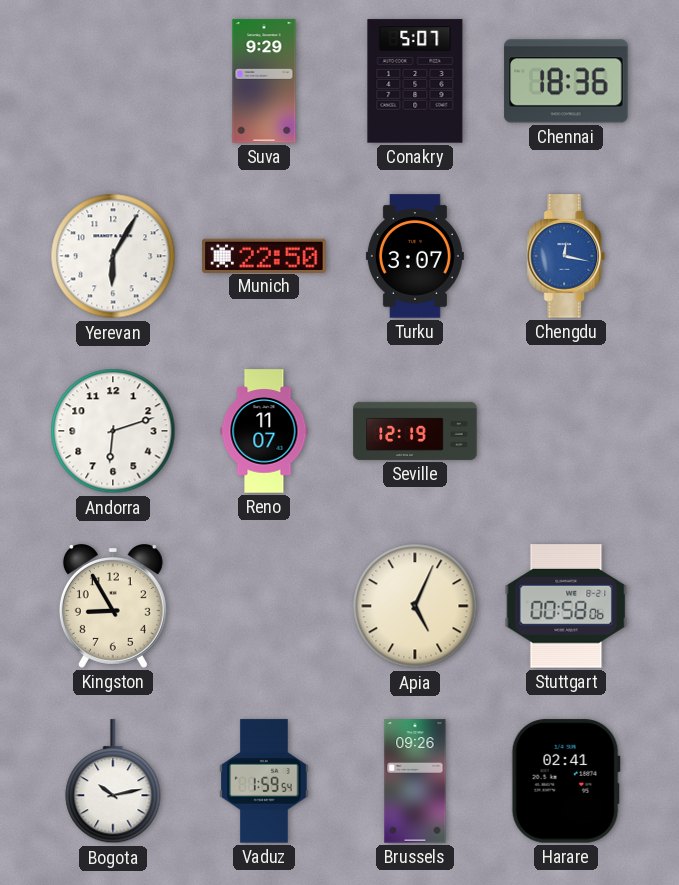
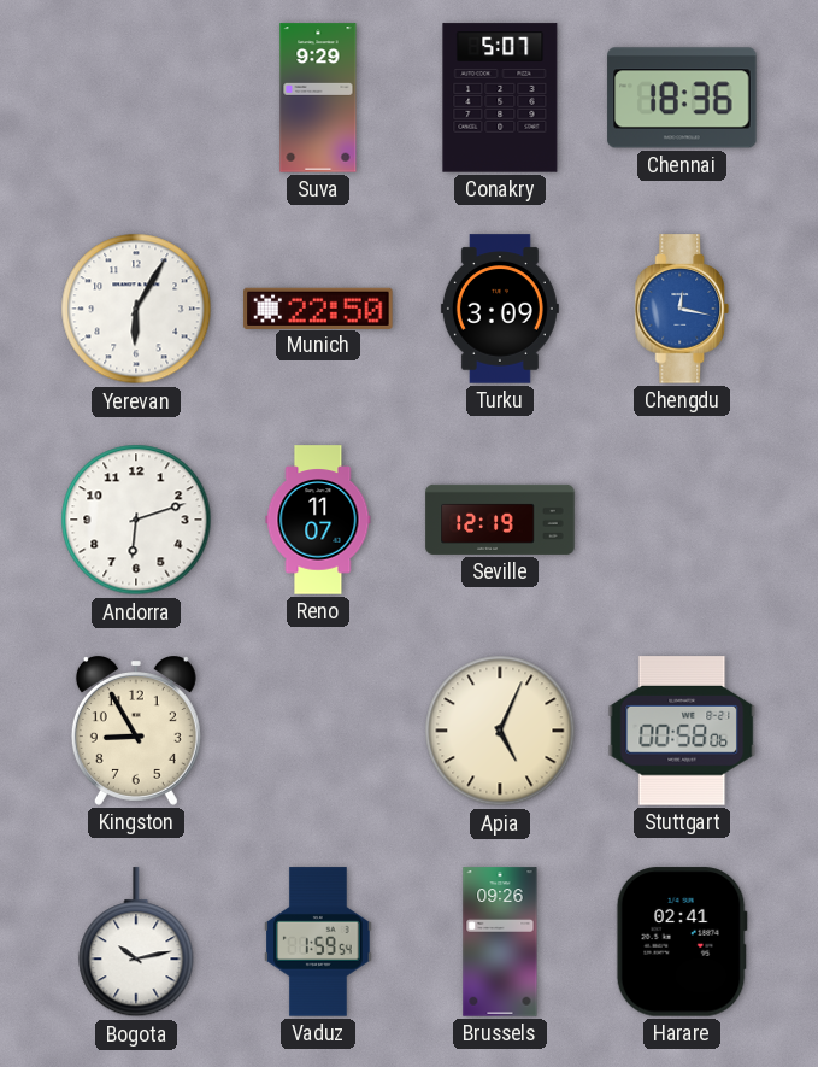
Turku: 3:07 -> 3:09 (500, 309)
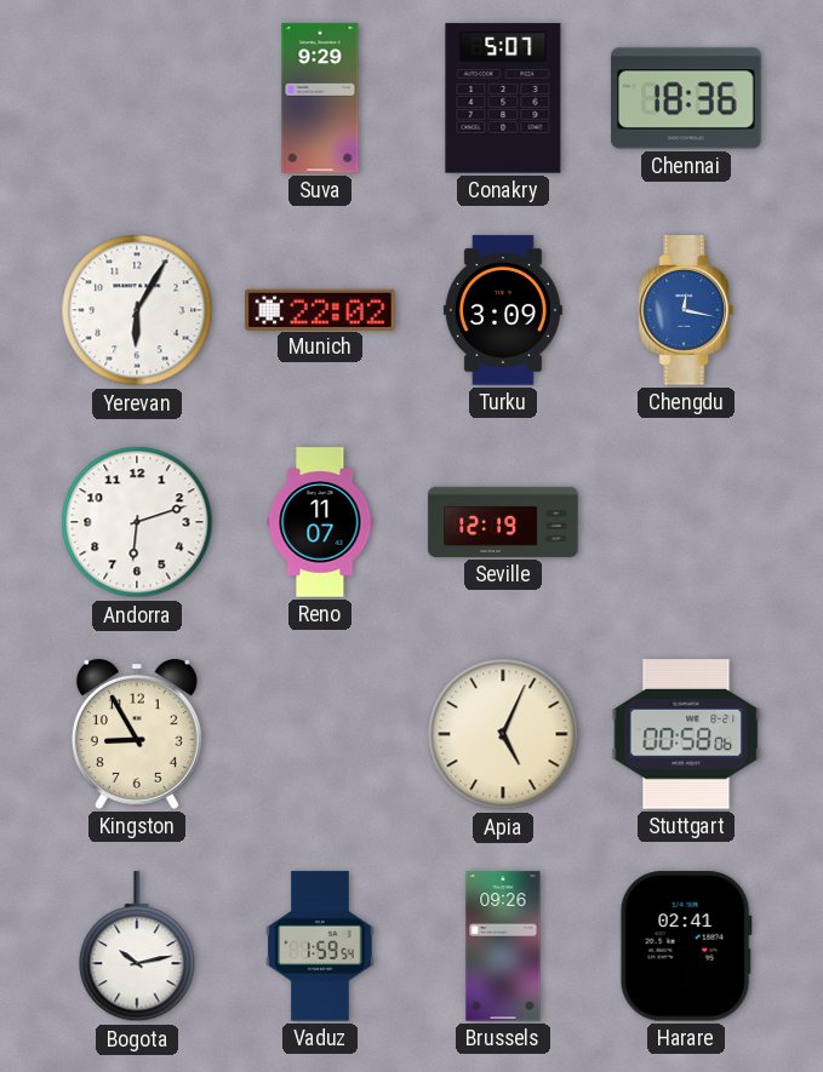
Munich: 22:50 -> 22:02 (320, 309)
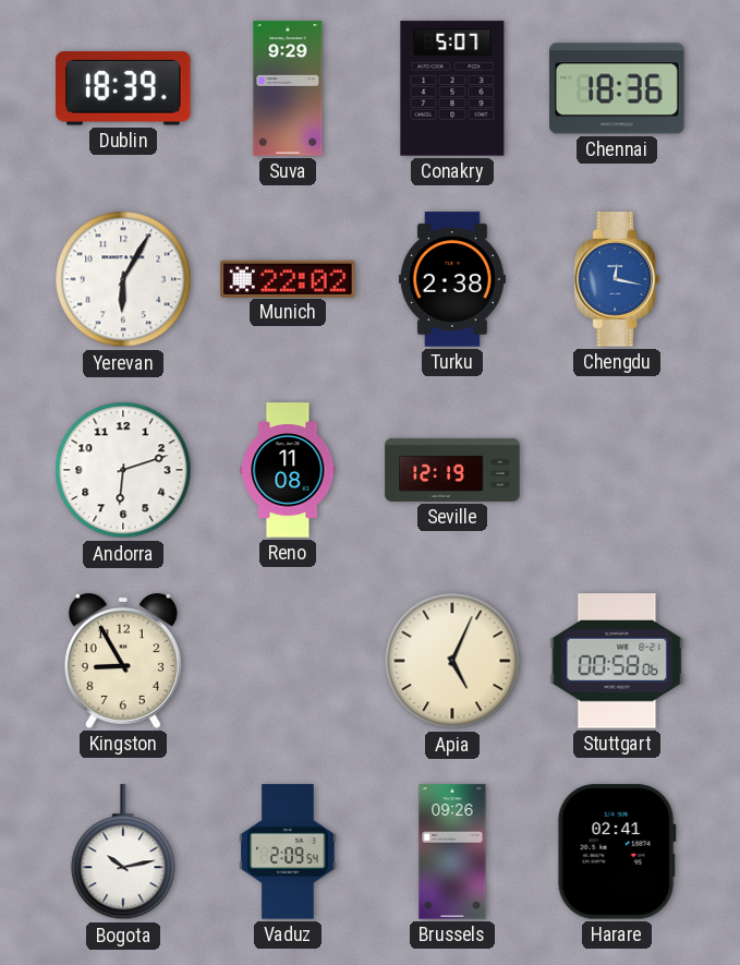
Dublin: none -> 18:39 (123, 88)
Turku: 3:09 -> 2:38 (452, 279)
Reno: 11:07 -> 11:08 (288, 470)
Vaduz: 1:59 -> 2:09 (288, 852)
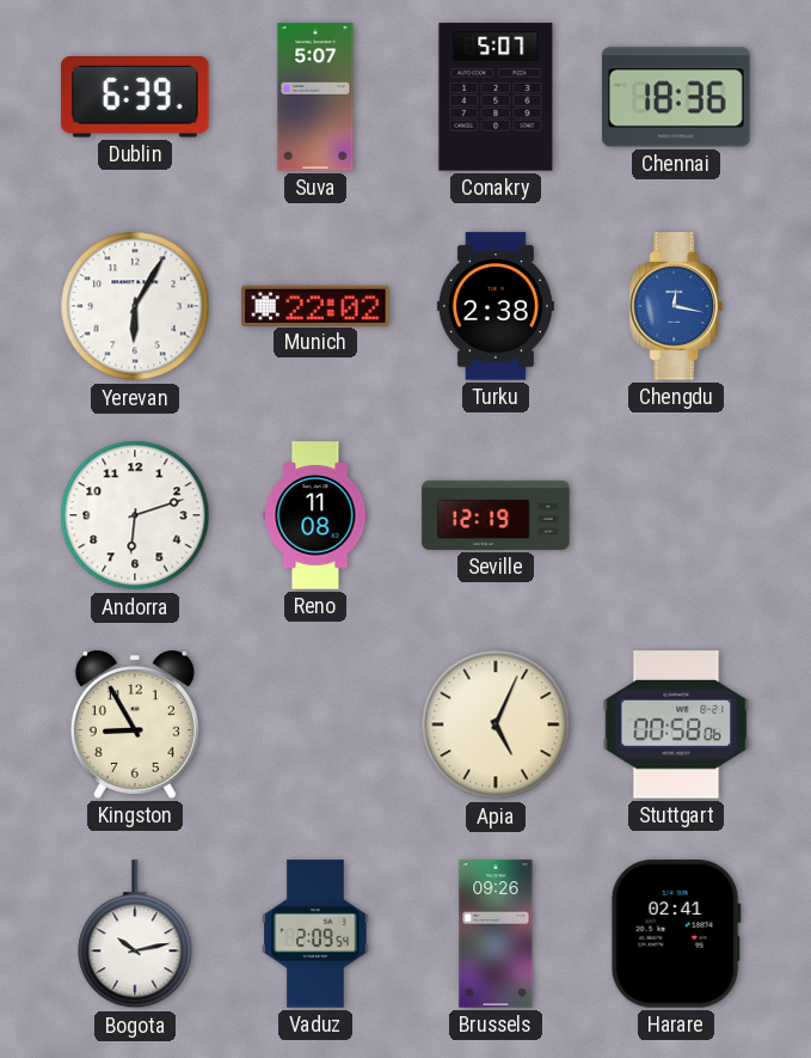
Dublin: 18:39 -> 6:39 (135, 97)
Suva: 9:29 -> 5:07 (315, 97)
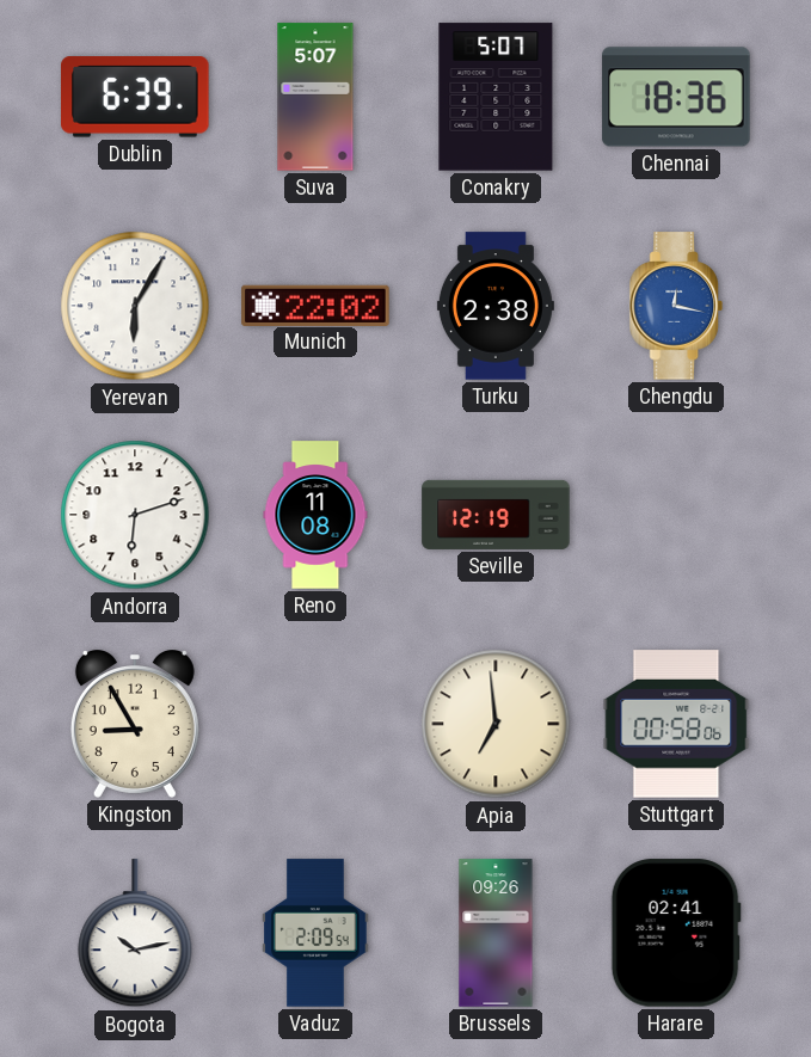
Apia: 5:04 -> 6:59 (496, 724)
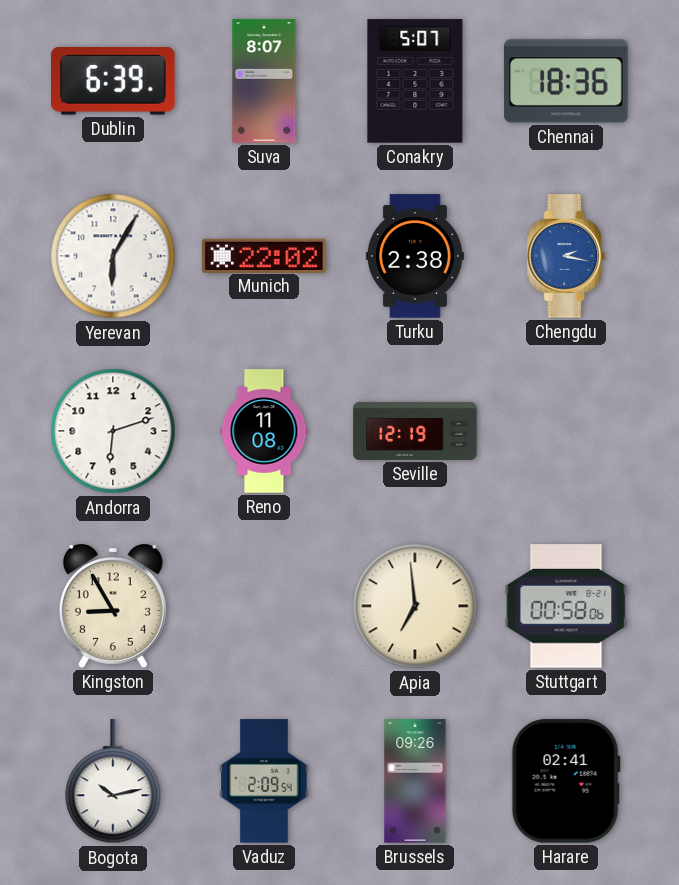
Suva: 5:07 -> 8:07 (264, 81)
Chengdu: 12:17 -> 2:17 (566, 256)
